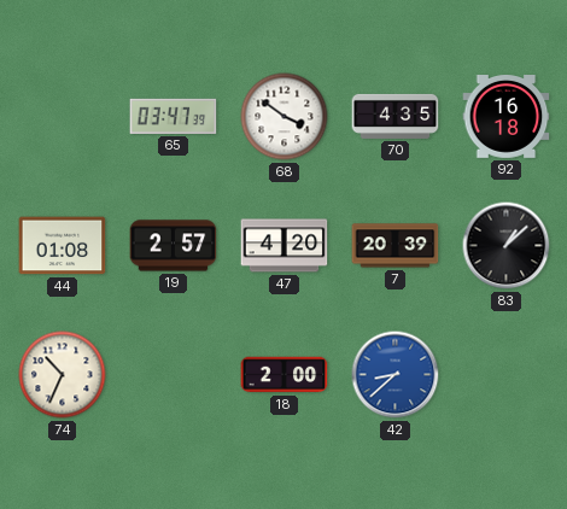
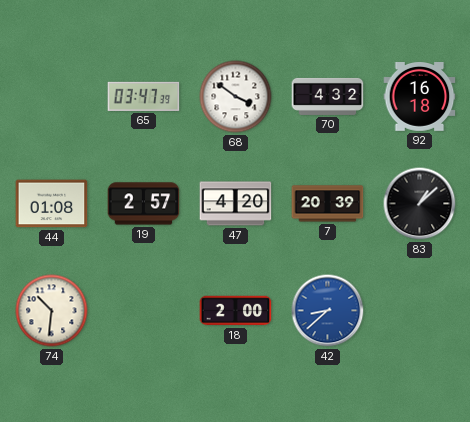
70: 4:35 -> 4:32 (328, 96)
74: 10:34 -> 10:31 (52, 311)
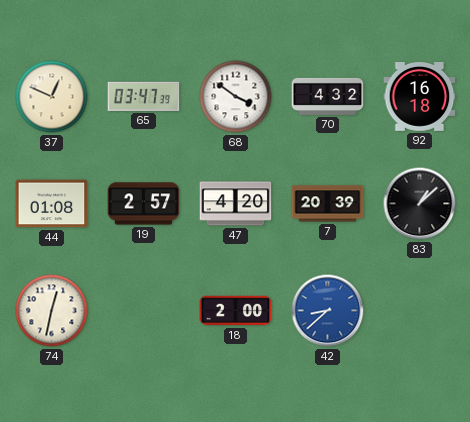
37: none -> 12:49 (52, 97)
74: 10:31 -> 12:32 (52, 311)
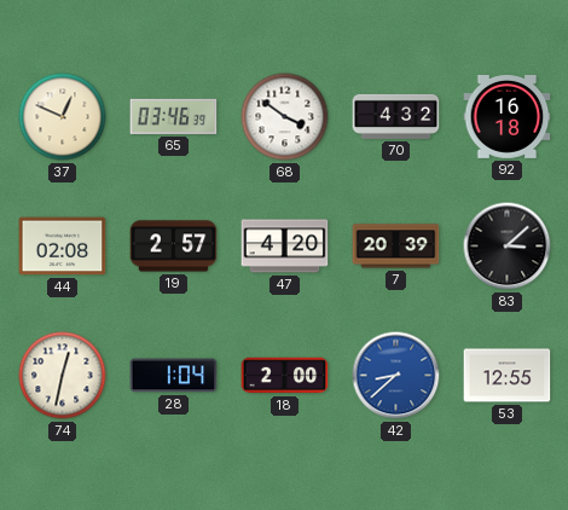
65: 03:47 -> 03:46 (174, 116)
44: 01:08 -> 02:08 (63, 247)
83: 1:08 -> 3:08 (508, 247)
28: none -> 1:04 (174, 376)
53: none -> 12:55 (508, 376)
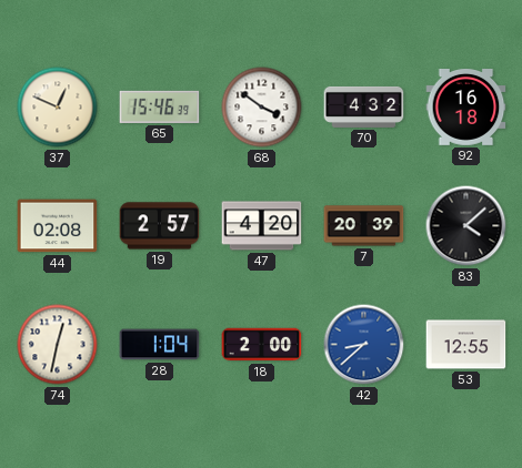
65: 03:46 -> 15:46 (160, 106)
83: 3:08 -> 4:08 (466, 226)
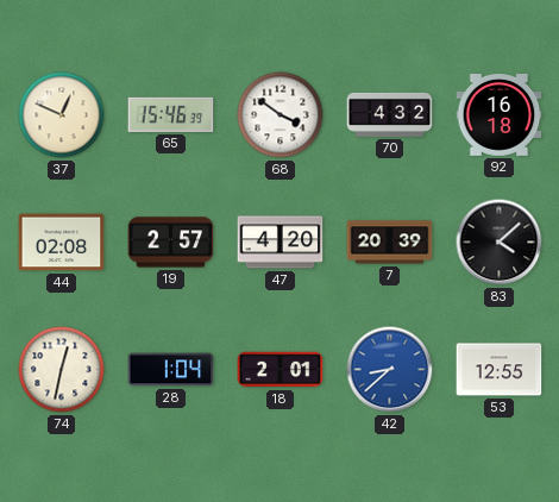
18: 2:00 -> 2:01 (281, 370)
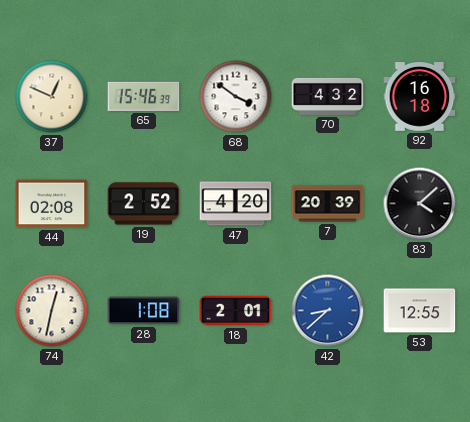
19: 2:57 -> 2:52 (144, 204)
28: 1:04 -> 1:08 (144, 311)
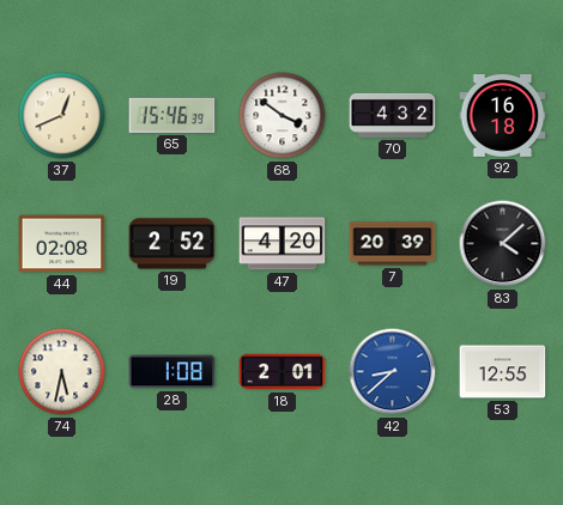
37: 12:49 -> 12:41 (62, 116)
74: 12:32 -> 5:32 (62, 372)
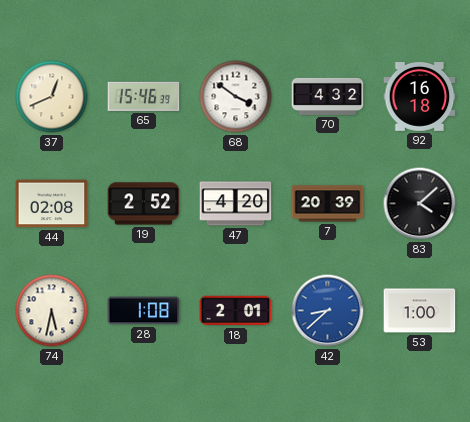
53: 12:55 -> 1:00 (420, 311)
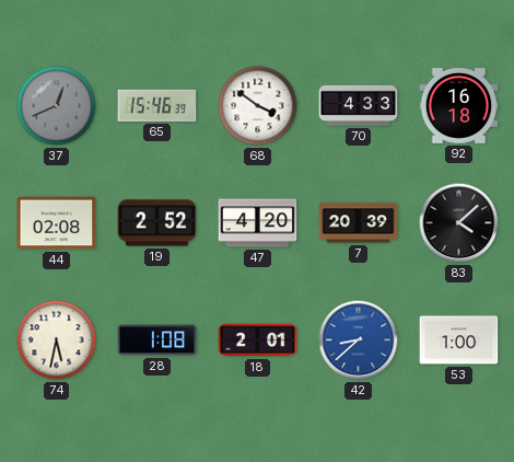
37 dial: cream -> grey (57, 106)
70: 4:32 -> 4:33 (359, 105)
